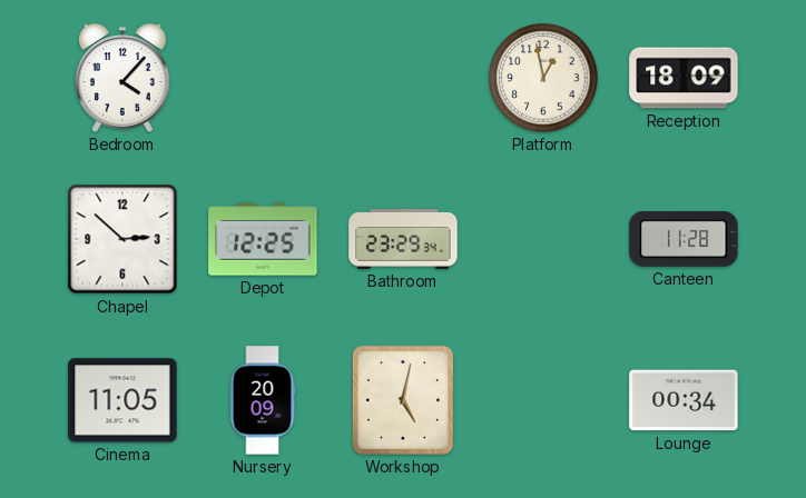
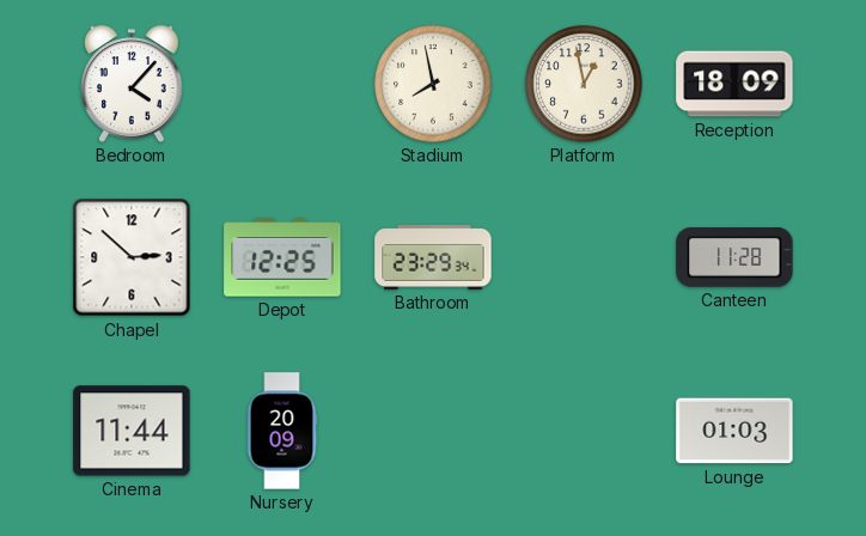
Stadium: none -> 7:58 (433, 84)
Cinema: 11:05 -> 11:44 (132, 431)
Workshop: 5:02 -> none (403, 400)
Lounge: 00:34 -> 01:03 (734, 431)
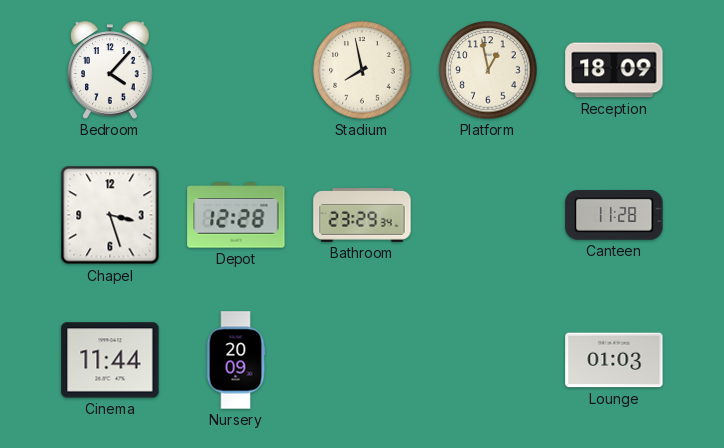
Chapel: 2:52 -> 3:27 (110, 215)
Depot: 12:25 -> 12:28 (236, 215)
